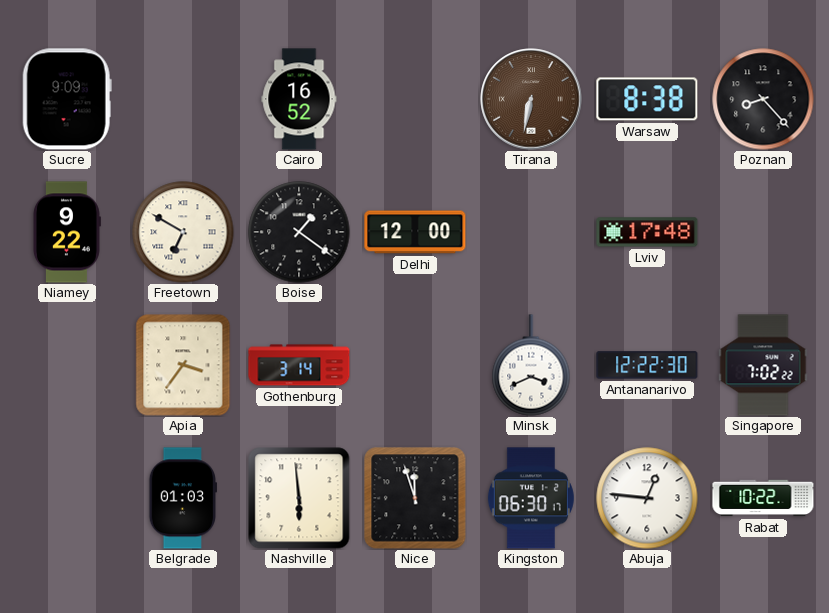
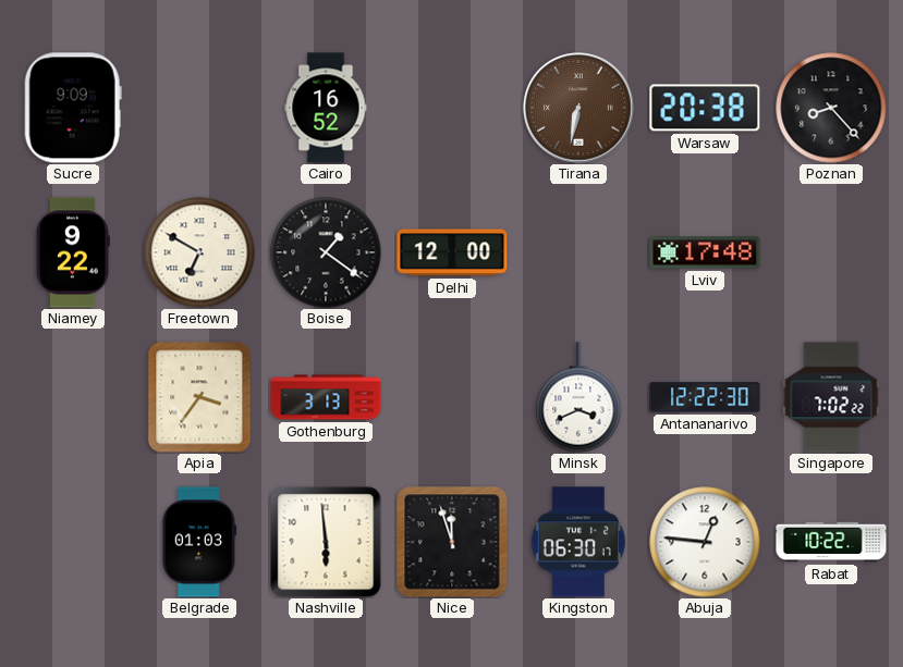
Warsaw: 8:38 -> 20:38 (705, 108)
Gothenburg: 3:14 -> 3:13 (326, 397)
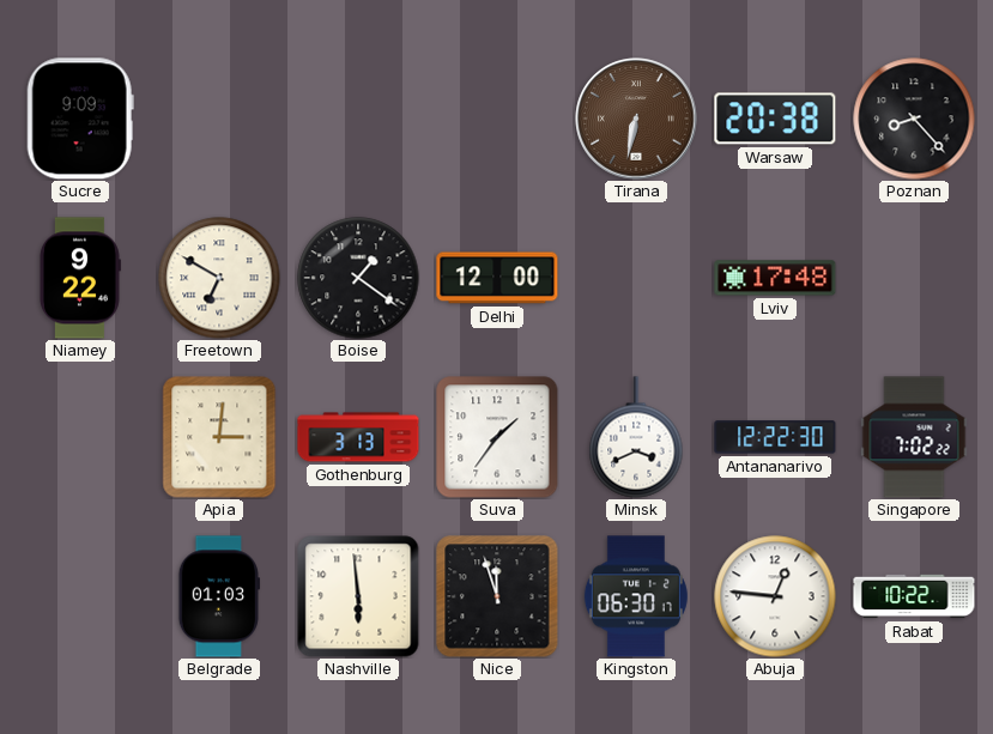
Cairo: 16:52 -> none (326, 108)
Apia: 3:36 -> 3:01 (219, 437)
Suva: none -> 1:36 (497, 437)
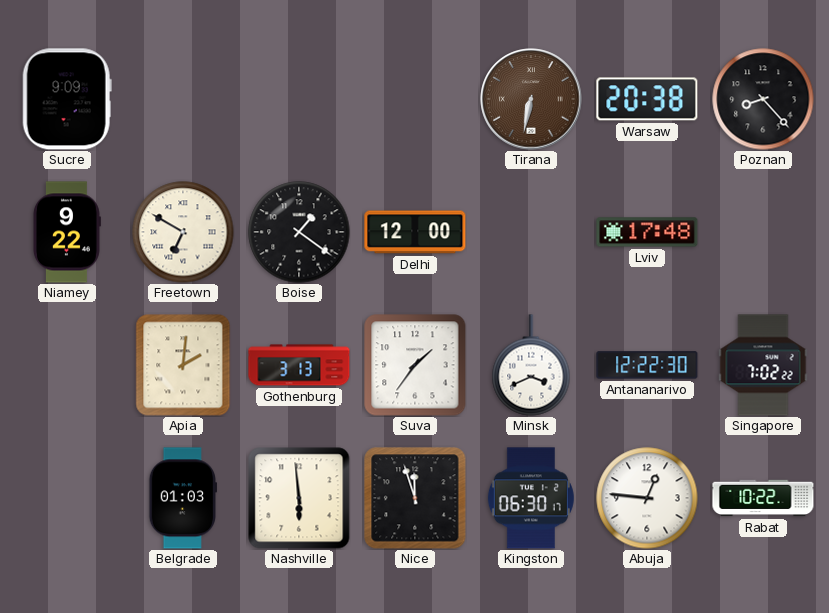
Apia: 3:01 -> 2:01 (183, 365)
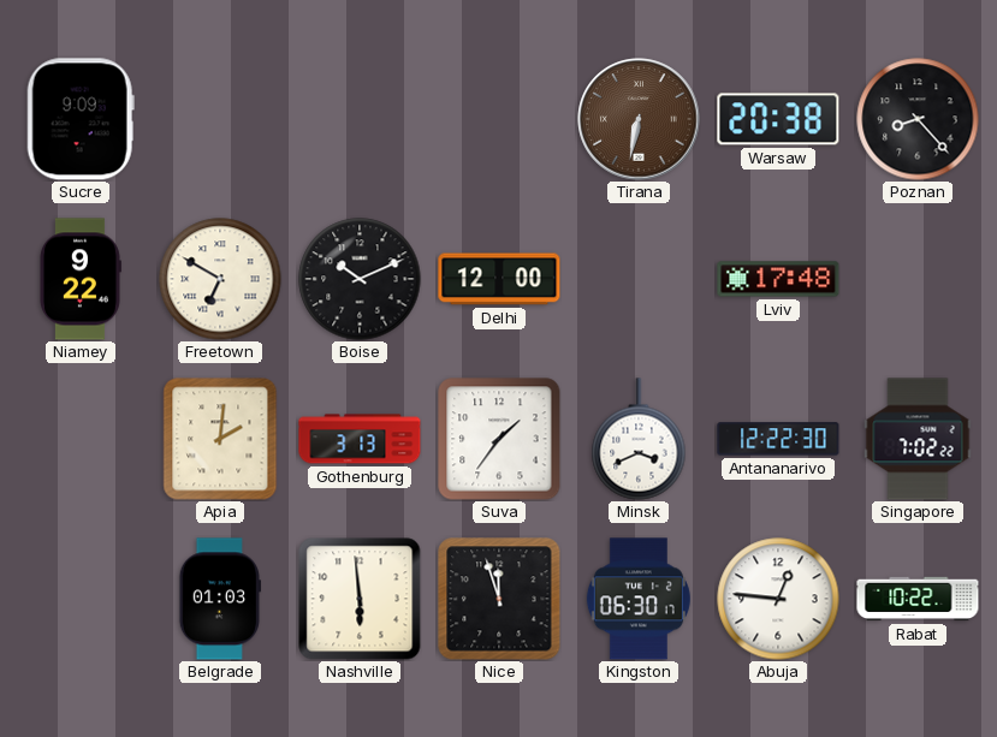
Boise: 1:21 -> 10:11 (360, 279)
